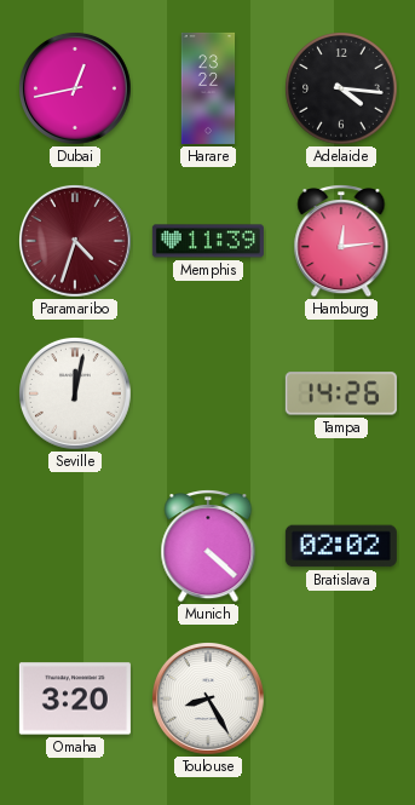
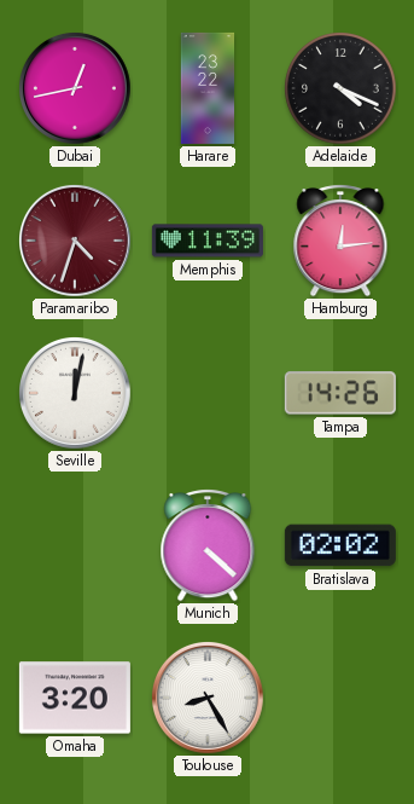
Adelaide: 4:16 -> 4:19 (340, 88)
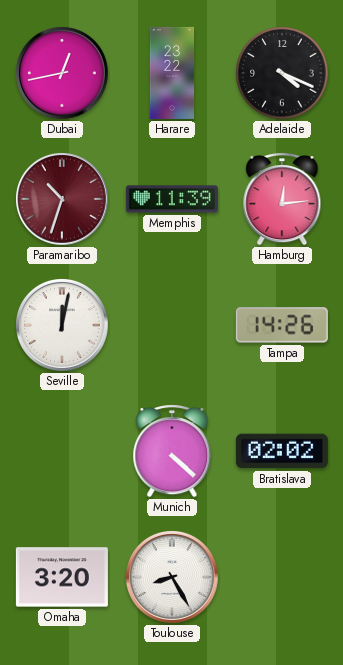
Paramaribo: 4:33 -> 10:33 (63, 200)
